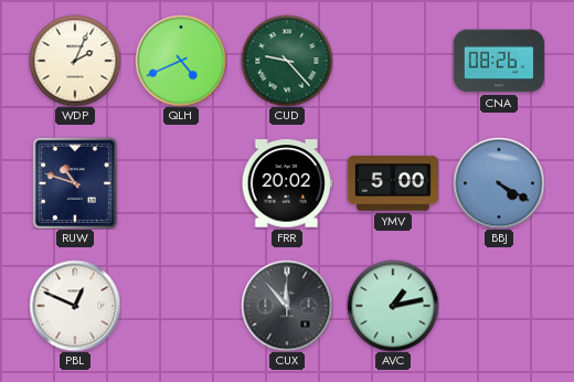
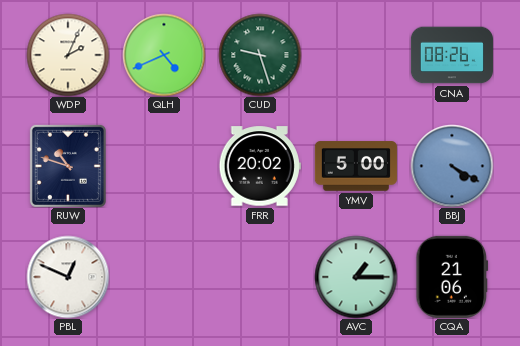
CUD: 9:23 -> 9:27 (260, 55)
CUX: 11:53 -> none (287, 306)
AVC: 1:13 -> 1:15 (356, 277)
CQA: none -> 21:06 (452, 277)
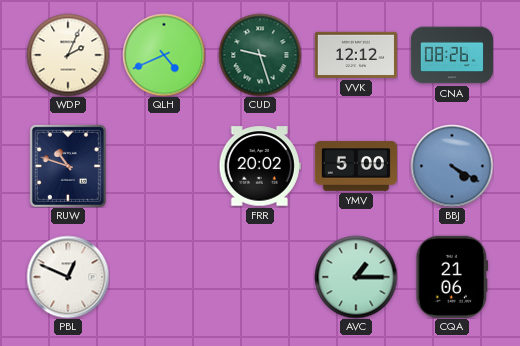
VVK: none -> 12:12 (356, 55)
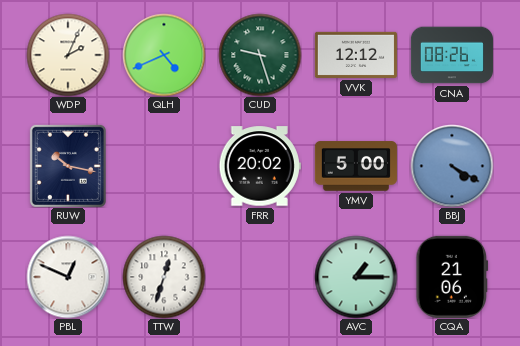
RUW: 10:48 -> 10:17 (68, 166)
TTW: none -> 12:33 (164, 277)
